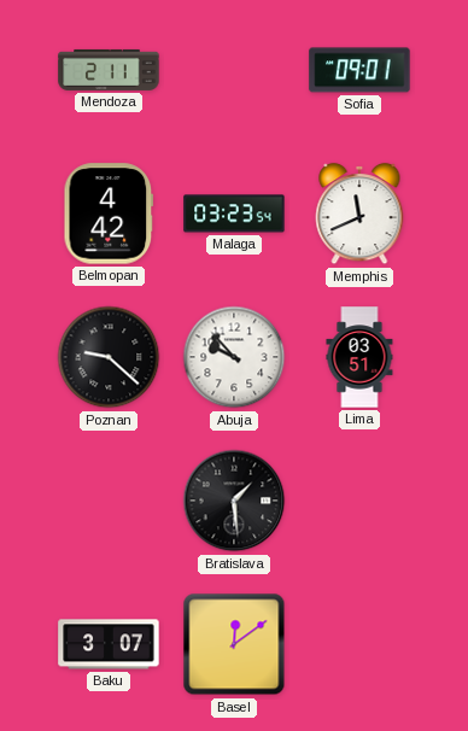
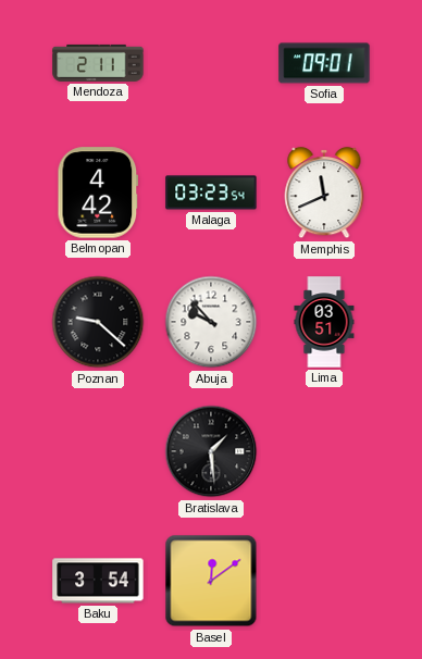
Baku: 3:07 -> 3:54 (98, 581)
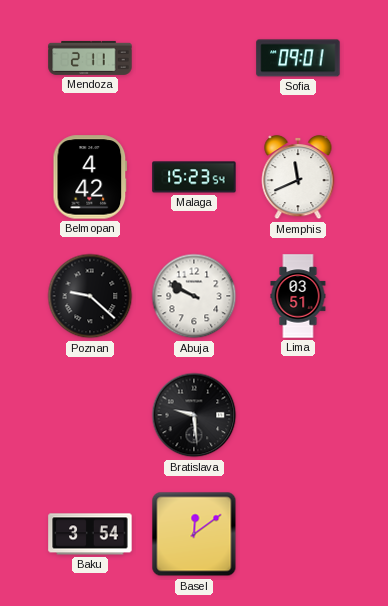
Malaga: 03:23 -> 15:23 (194, 177)
Abuja: 9:53 -> 9:50 (194, 296)
Bratislava: 1:29 -> 9:29 (194, 415)
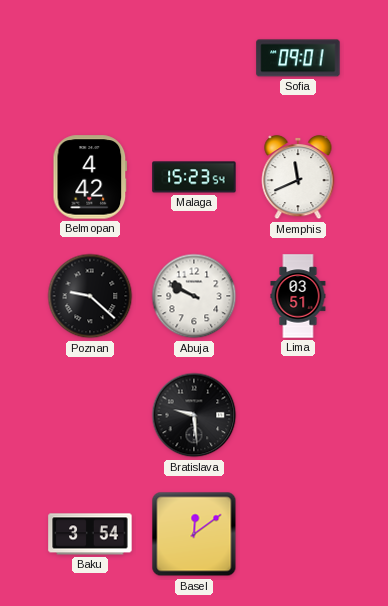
Mendoza: 2:11 -> none (90, 58)
